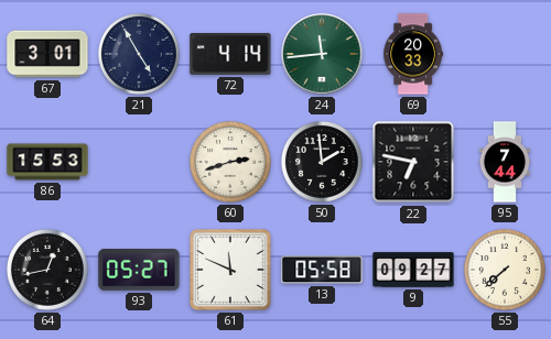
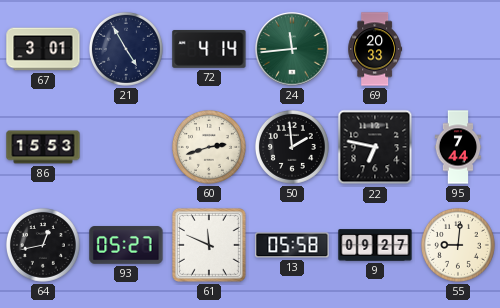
55: 7:38 -> 9:01 (458, 245)
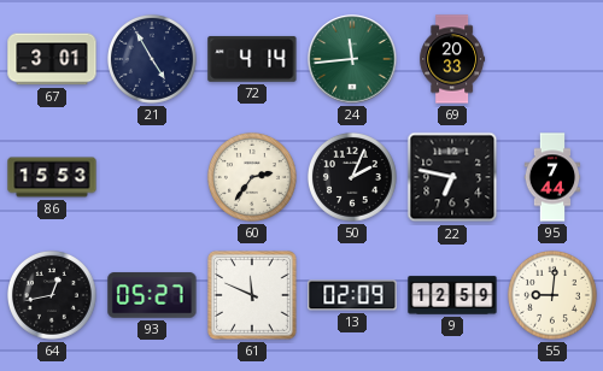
60: 2:42 -> 2:36 (252, 177)
50: 1:59 -> 2:04 (352, 177)
13: 05:58 -> 02:09 (352, 295)
9: 09:27 -> 12:59 (452, 295)
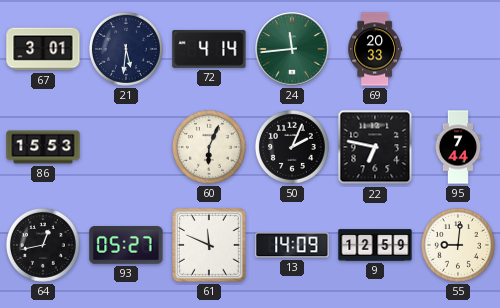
21: 4:55 -> 5:31 (126, 49)
60: 2:36 -> 6:04 (209, 147)
13: 02:09 -> 14:09 (292, 245)
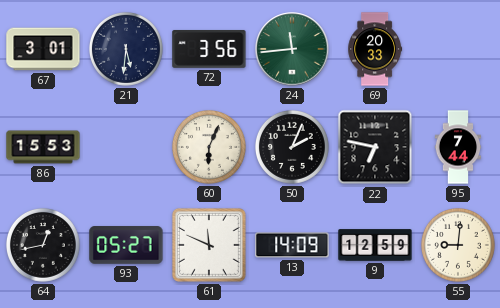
72: 4:14 -> 3:56 (209, 49)
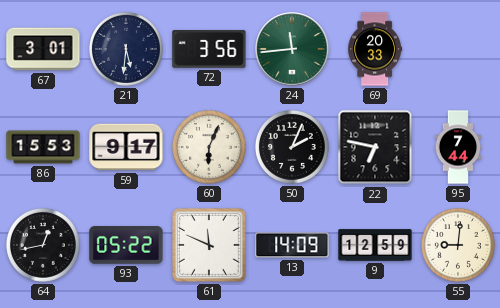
59: none -> 9:17 (126, 147)
93: 05:27 -> 05:22 (126, 245)
